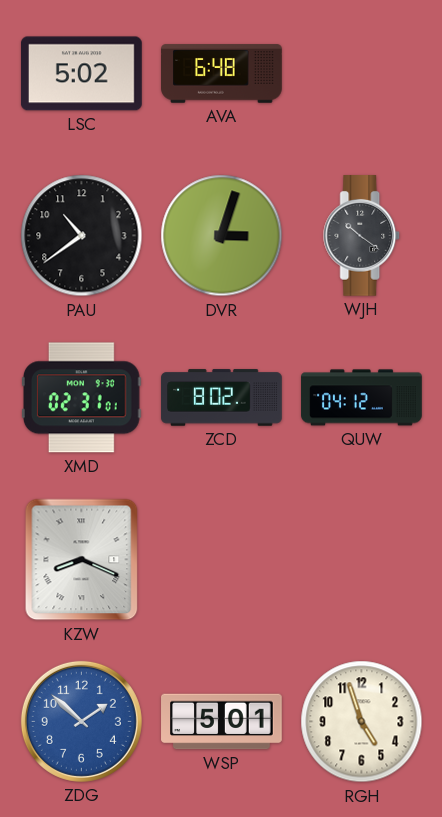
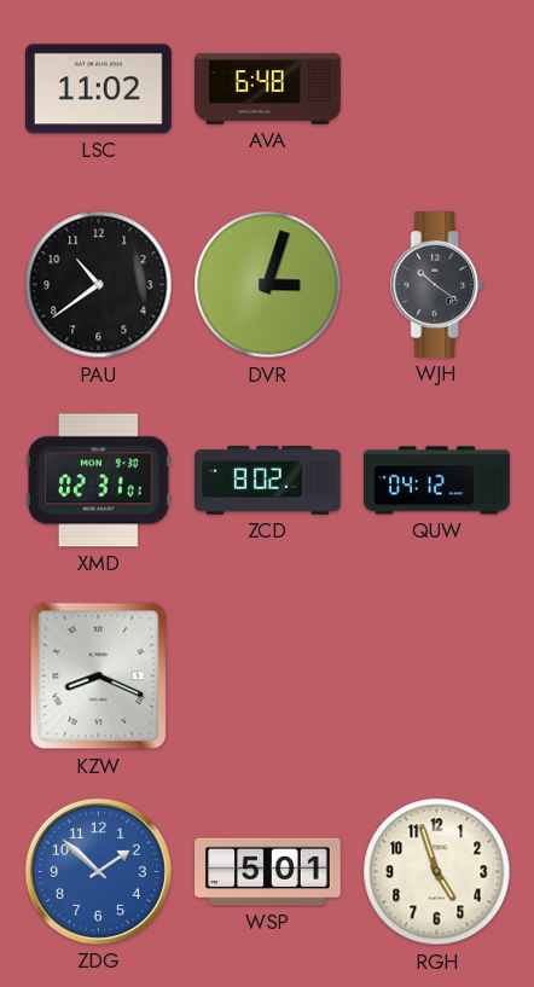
LSC: 5:02 -> 11:02 (98, 89)
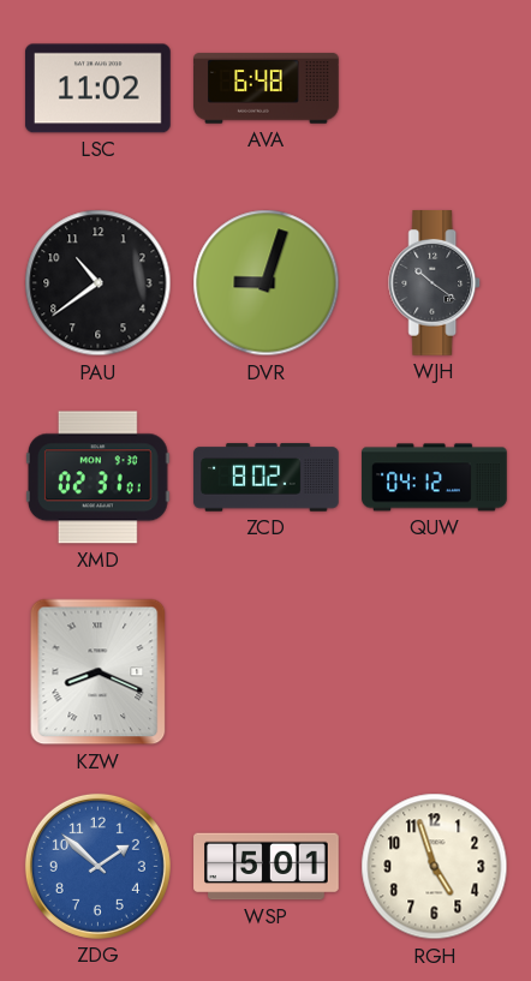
DVR: 3:03 -> 9:03 (267, 283)
